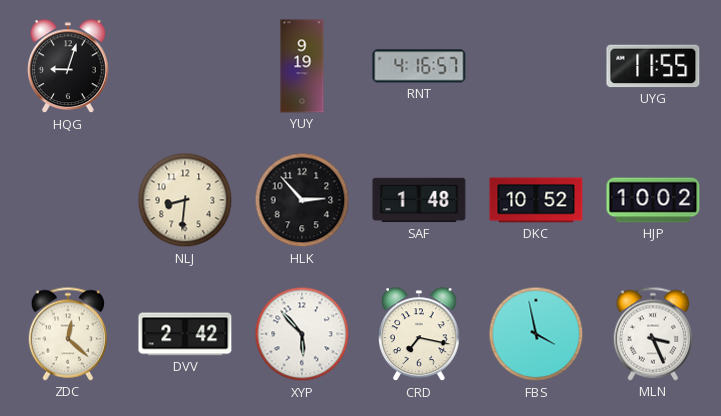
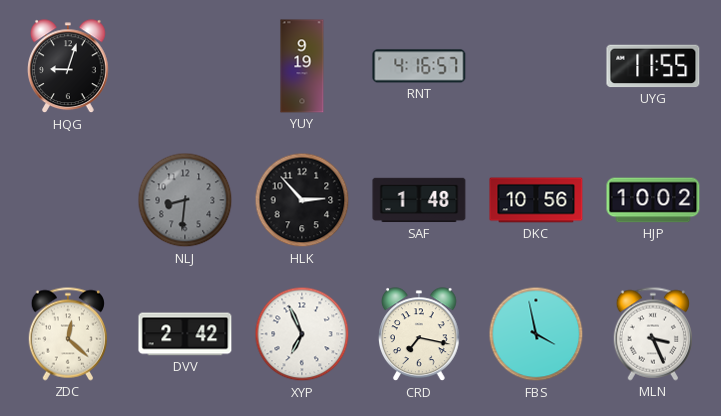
NLJ dial: cream -> grey (185, 200)
DKC: 10:52 -> 10:56 (536, 200)
XYP: 5:53 -> 6:56 (302, 334)
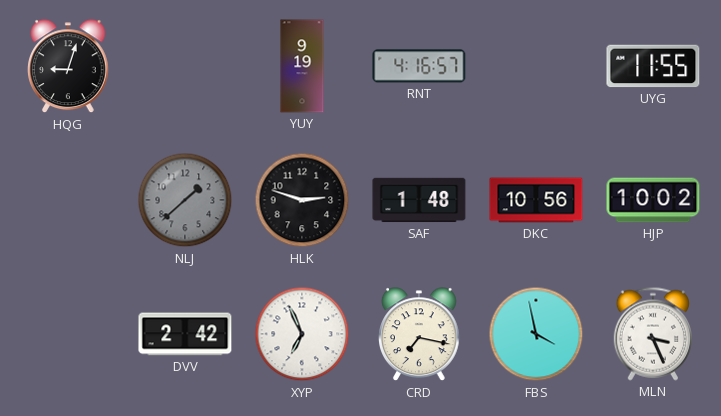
NLJ: 8:31 -> 1:38 (185, 200)
HLK: 2:53 -> 2:48 (302, 200)
ZDC: 12:22 -> none (67, 334)
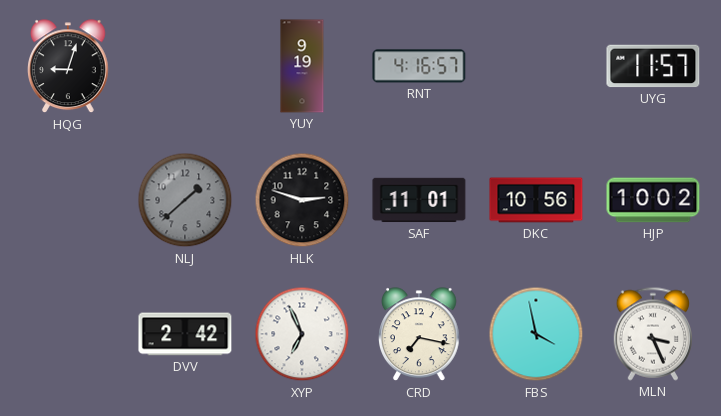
UYG: 11:55 -> 11:57 (653, 66)
SAF: 1:48 -> 11:01 (419, 200)
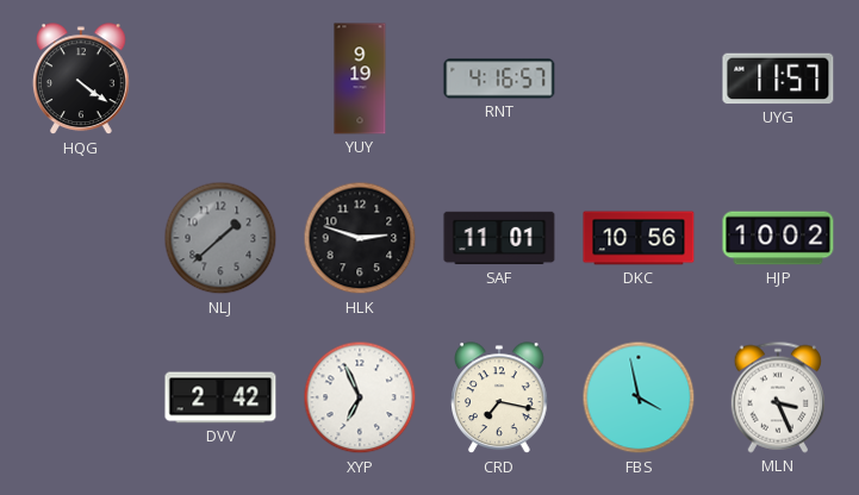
HQG: 9:03 -> 4:21 (82, 80)
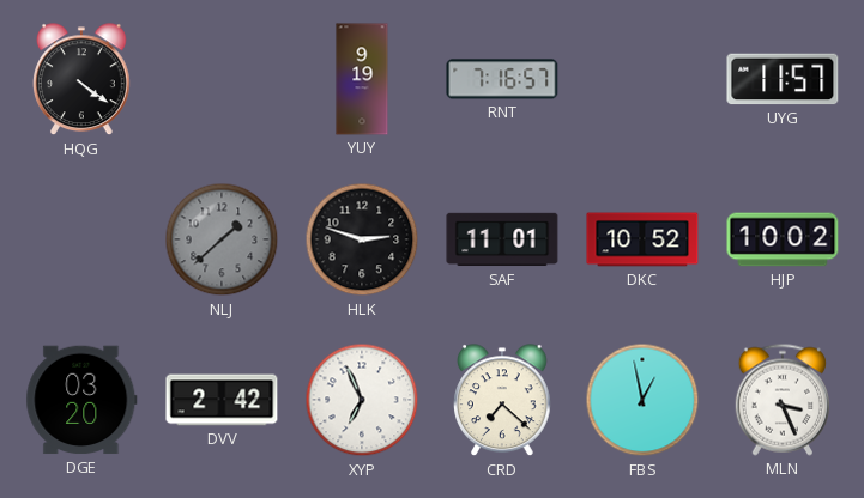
RNT: 4:16 -> 7:16 (502, 79)
DKC: 10:56 -> 10:52 (642, 239)
DGE: none -> 03:20 (81, 400)
CRD: 7:17 -> 7:22 (503, 401)
FBS: 3:58 -> 12:58 (642, 400)
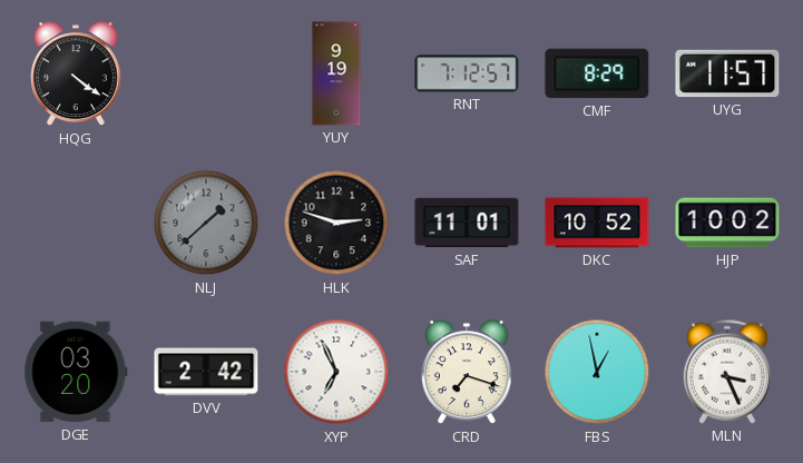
RNT: 7:16 -> 7:12 (467, 73)
CMF: none -> 8:29 (597, 73)
CRD: 7:22 -> 7:18 (468, 373)
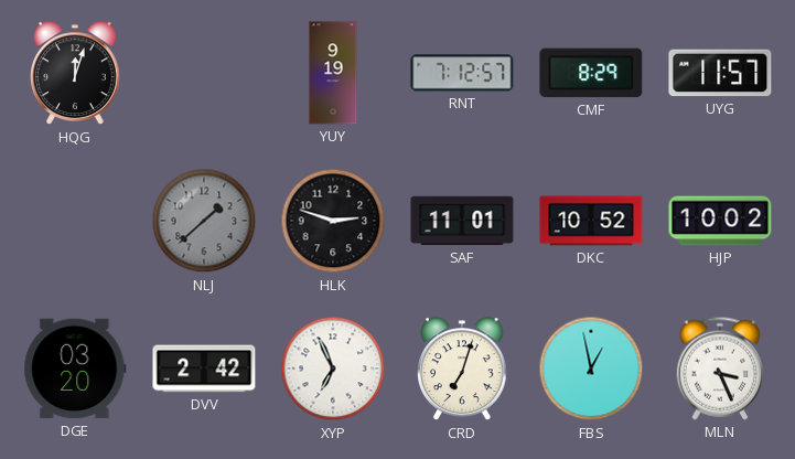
HQG: 4:21 -> 12:03 (76, 74)
CRD: 7:18 -> 7:03 (463, 370)
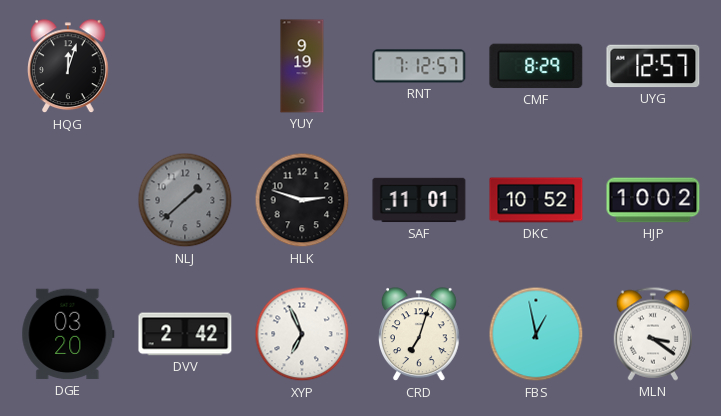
UYG: 11:57 -> 12:57 (653, 66)
MLN: 3:26 -> 3:21 (652, 334)
